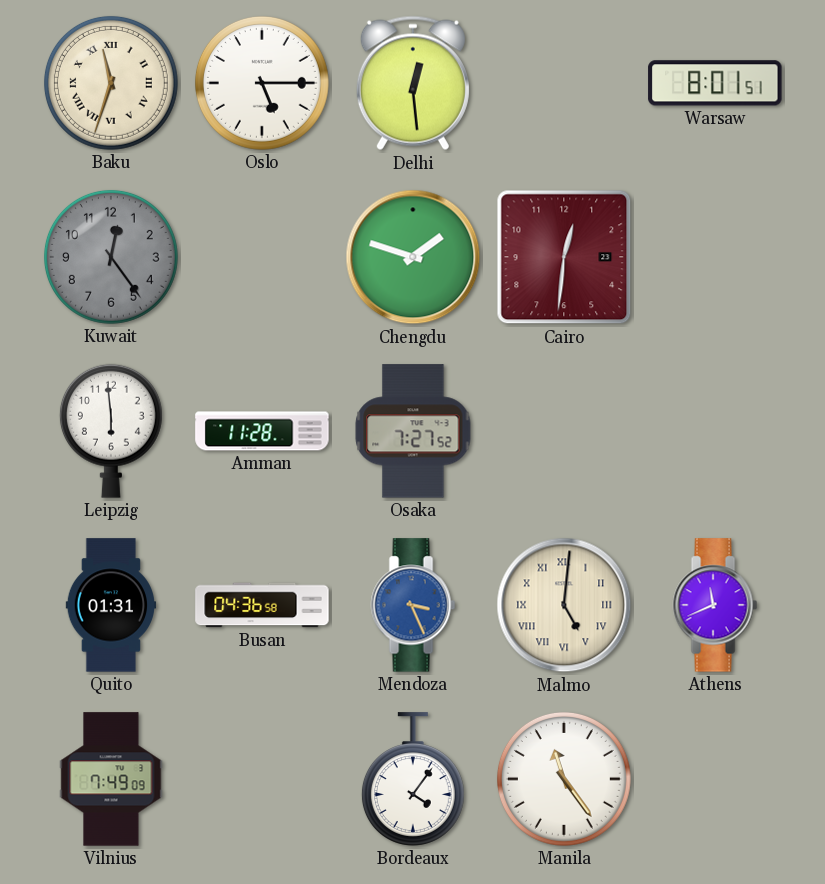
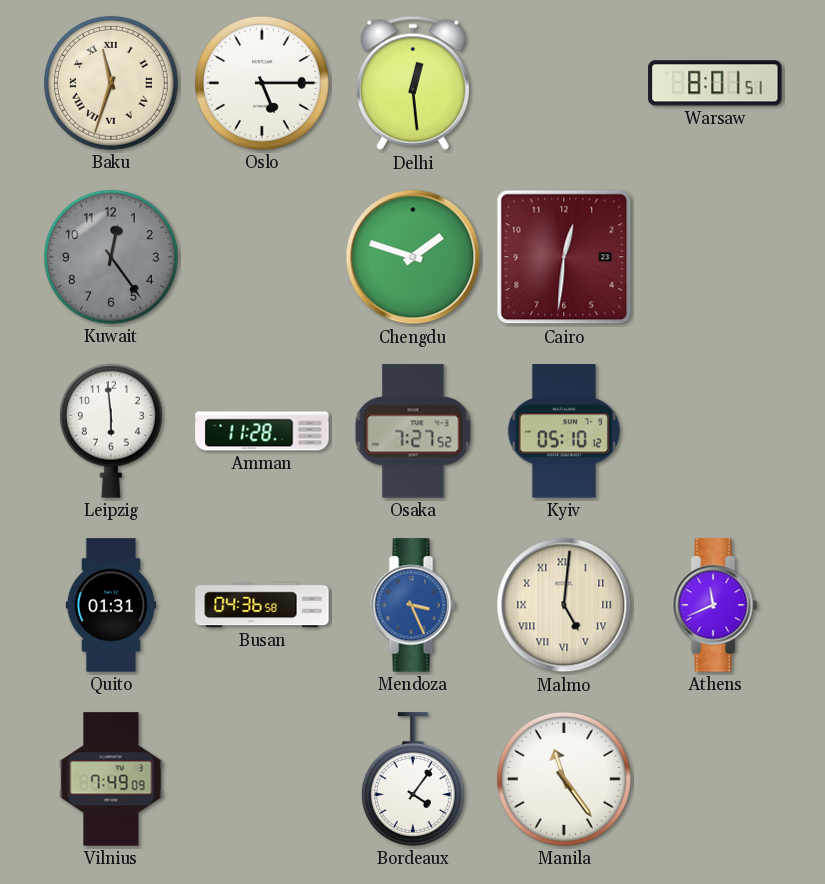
Kyiv: none -> 05:10 (564, 431)
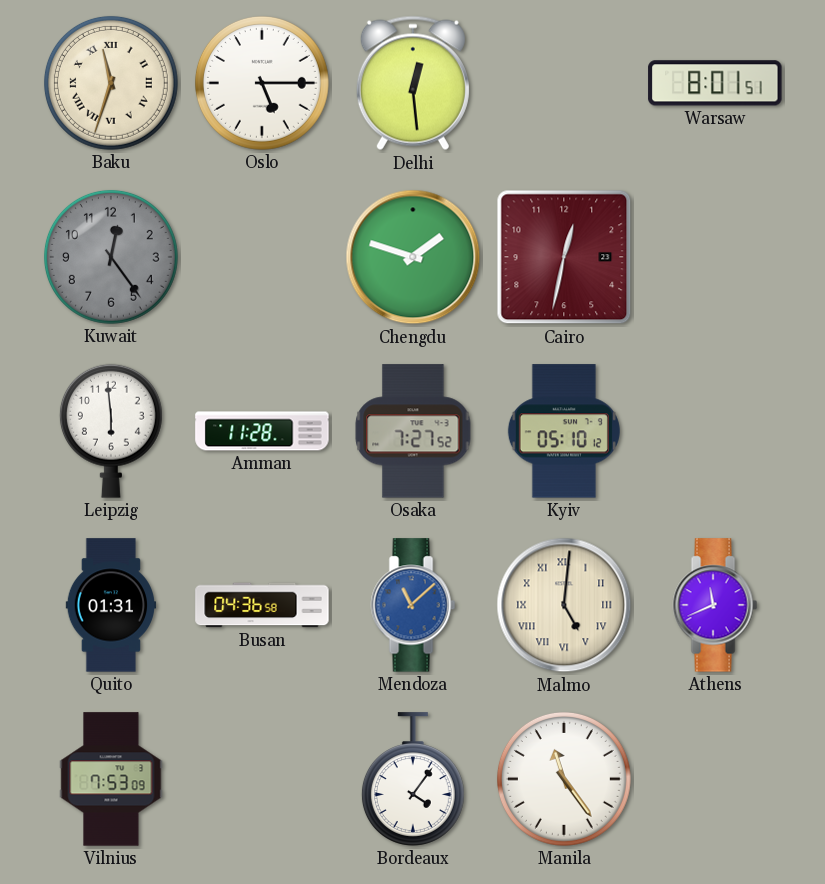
Cairo: 12:31 -> 12:32 (564, 257)
Mendoza: 3:26 -> 11:08 (413, 605)
Vilnius: 7:49 -> 7:53 (111, 779)
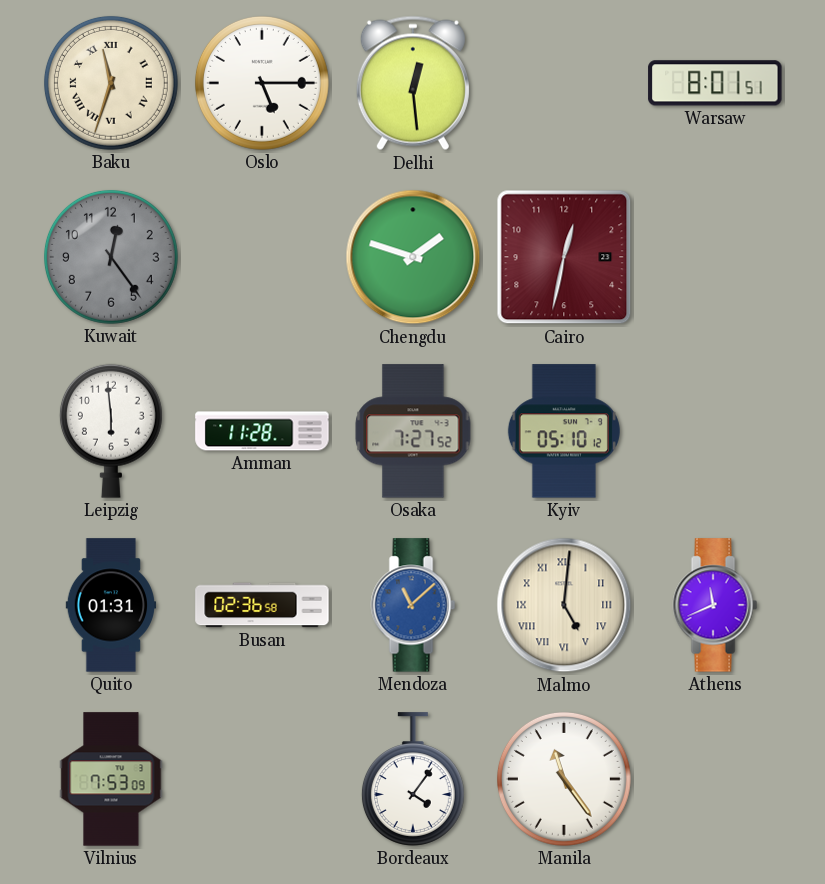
Busan: 04:36 -> 02:36 (262, 605)
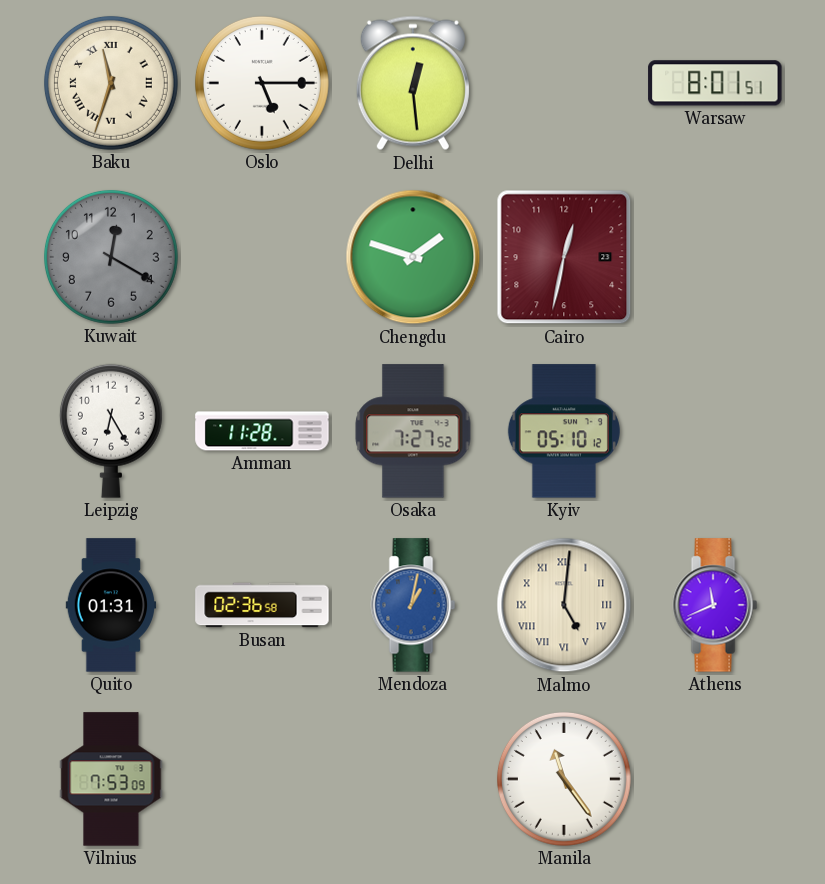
Kuwait: 12:24 -> 12:20 (111, 257)
Leipzig: 5:59 -> 6:25 (111, 431)
Mendoza: 11:08 -> 1:02 (413, 605)
Bordeaux: 4:06 -> none (413, 779)
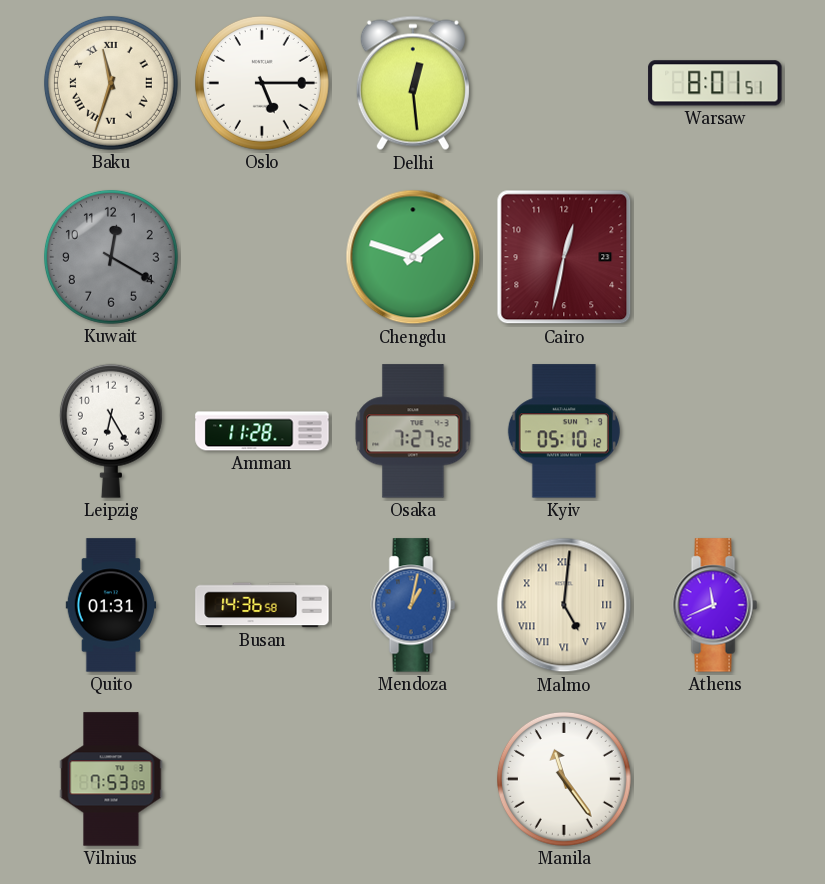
Busan: 02:36 -> 14:36 (262, 605)
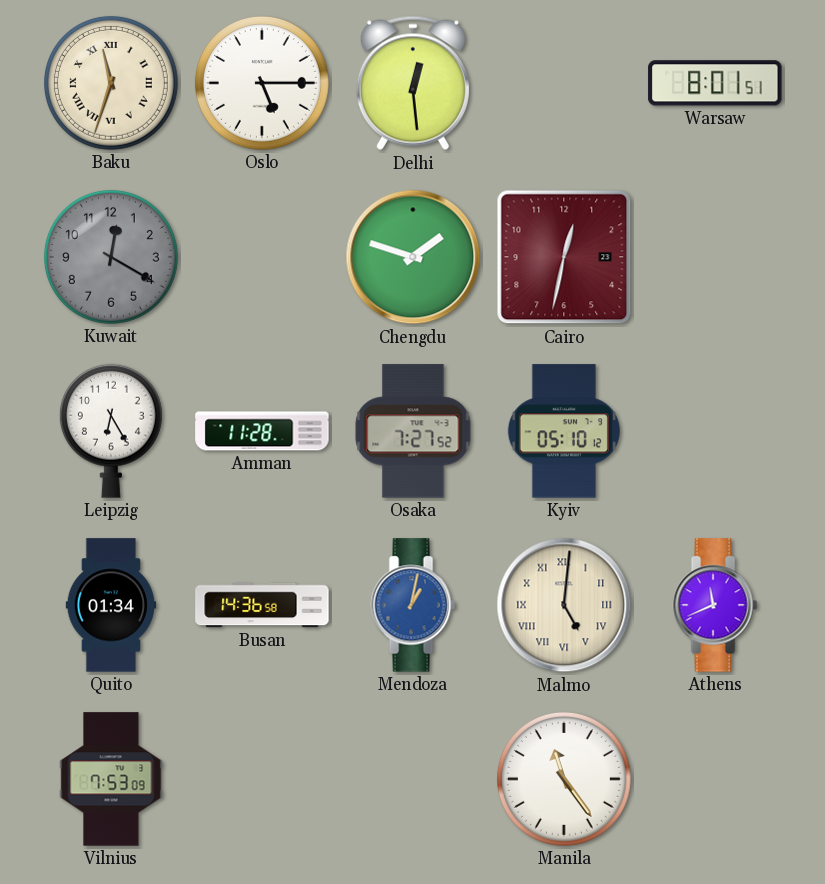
Quito: 01:31 -> 01:34 (111, 605)
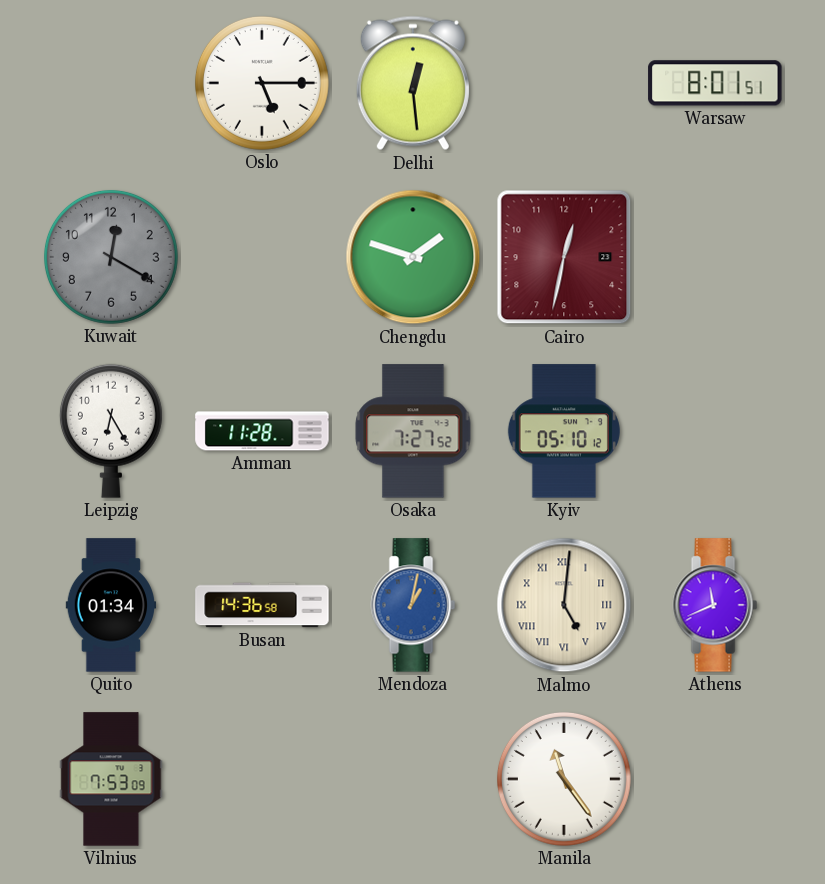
Baku: 11:33 -> none (111, 83)
